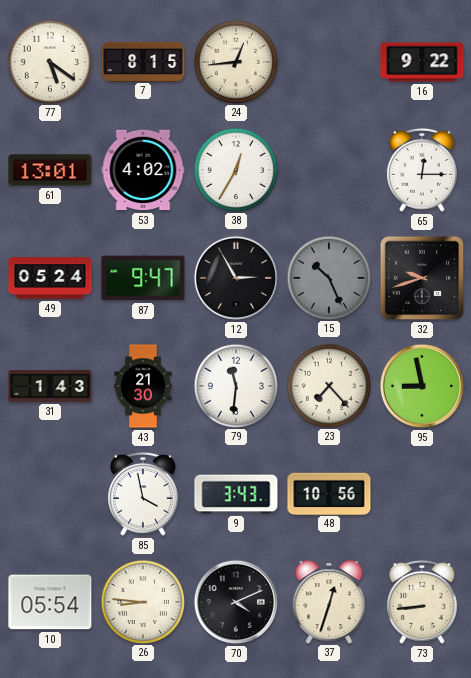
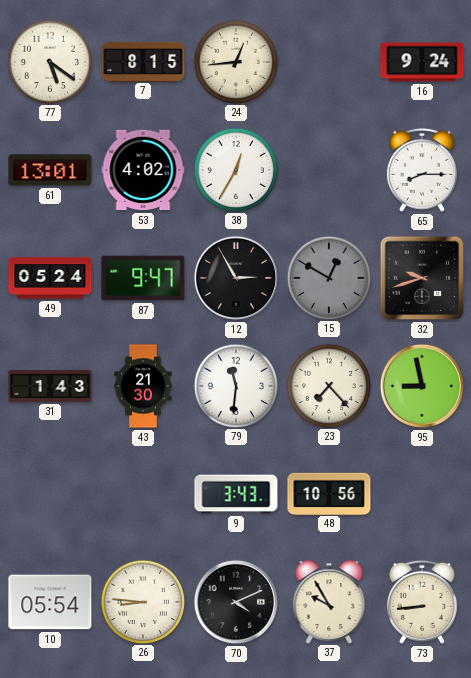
16: 9:22 -> 9:24 (422, 62)
65: 12:15 -> 8:15 (422, 170)
15: 10:26 -> 12:50 (328, 277)
85: 3:58 -> none (143, 494)
37: 12:33 -> 9:55 (329, 602)
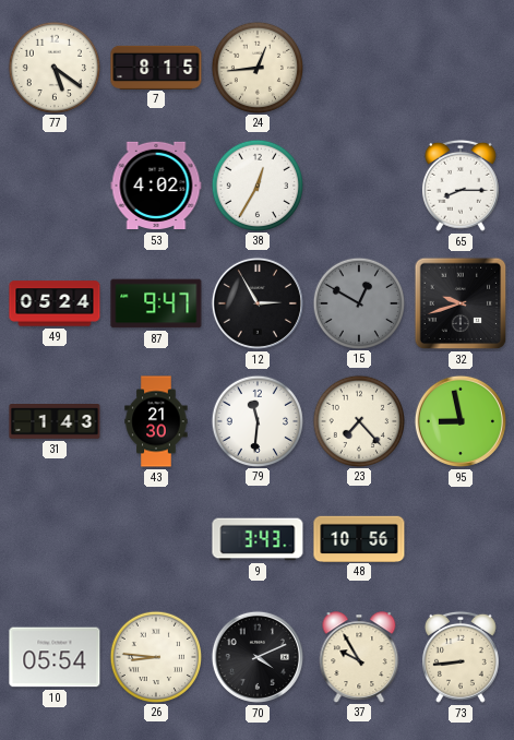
16: 9:24 -> none (422, 62)
61: 13:01 -> none (50, 170)
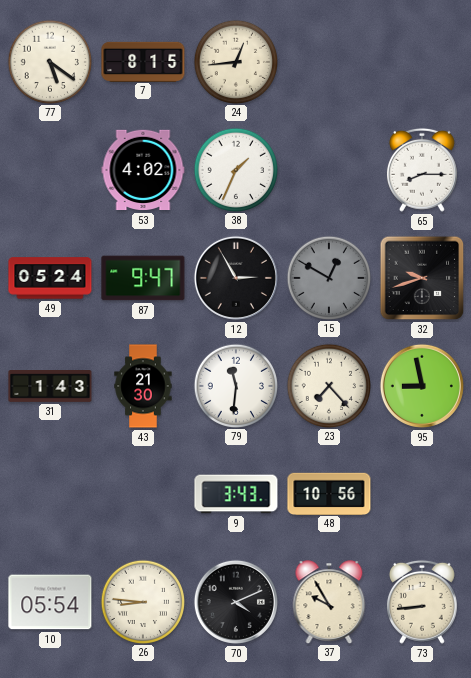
38: 12:35 -> 1:34 (235, 169)
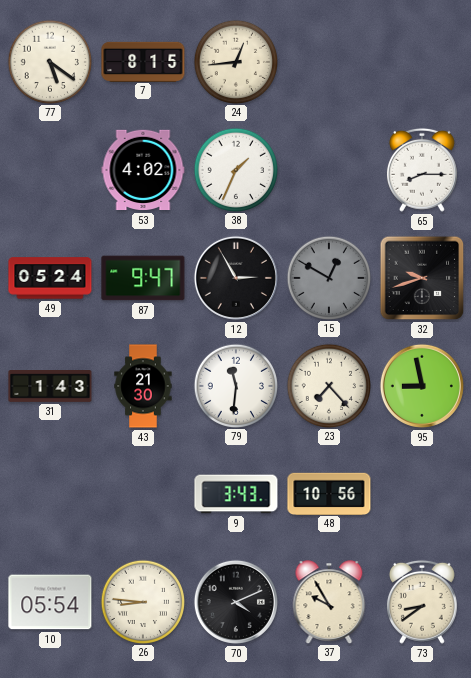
73: 8:44 -> 8:39 (422, 602)
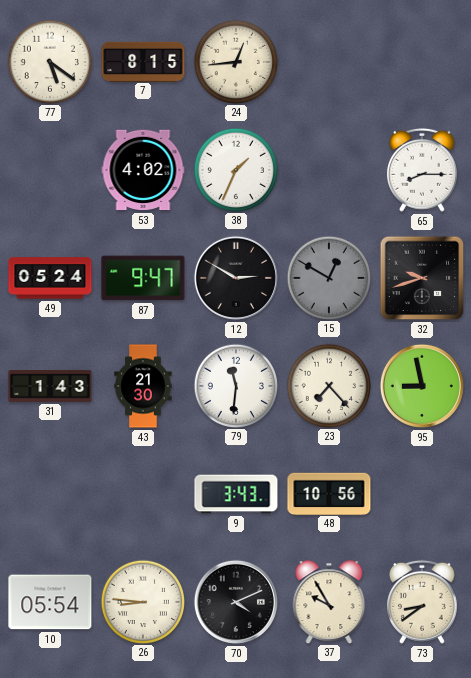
12: 2:55 -> 2:50 (236, 278)
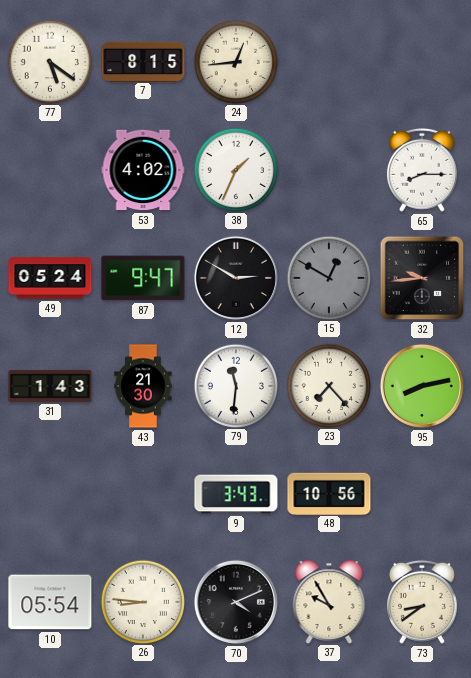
32: 9:42 -> 9:44 (422, 278)
95: 8:58 -> 8:13 (422, 386)
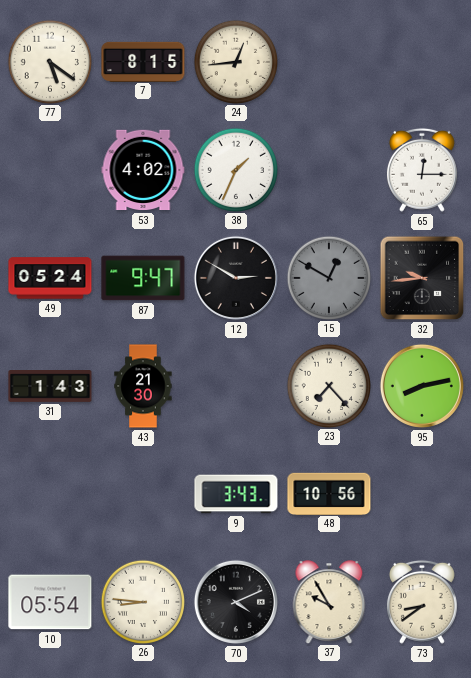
65: 8:15 -> 12:15 (422, 170)
79: 11:31 -> none (235, 385)
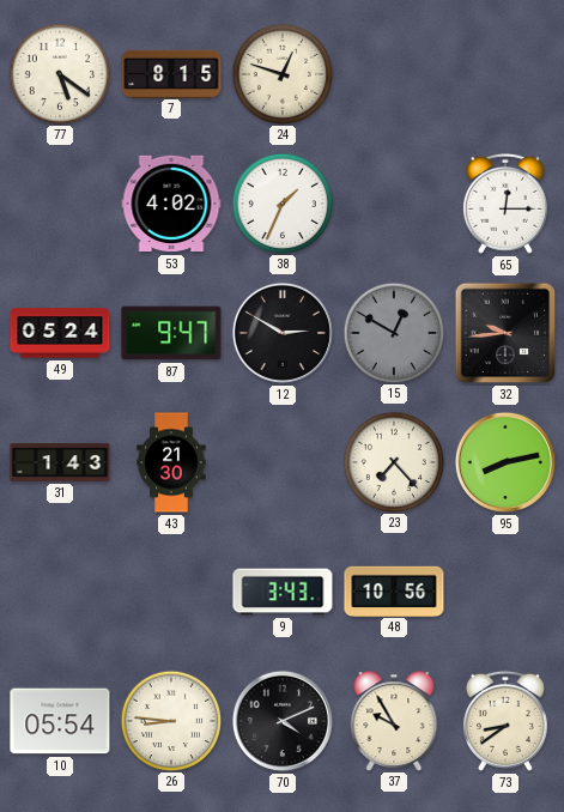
24: 12:44 -> 12:48 (281, 73)
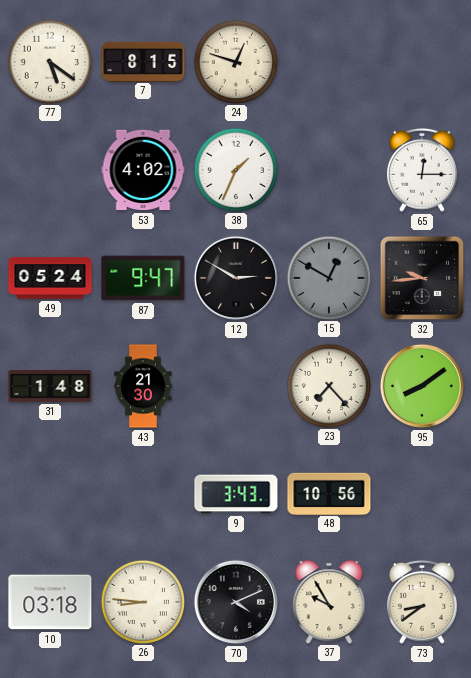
31: 1:43 -> 1:48 (50, 386)
95: 8:13 -> 8:09 (422, 386)
10: 05:54 -> 03:18 (50, 602)
